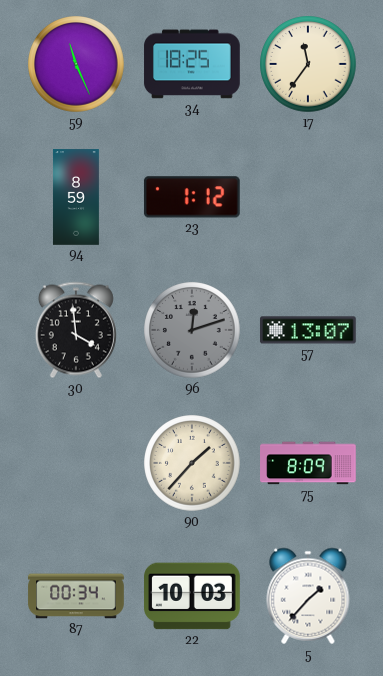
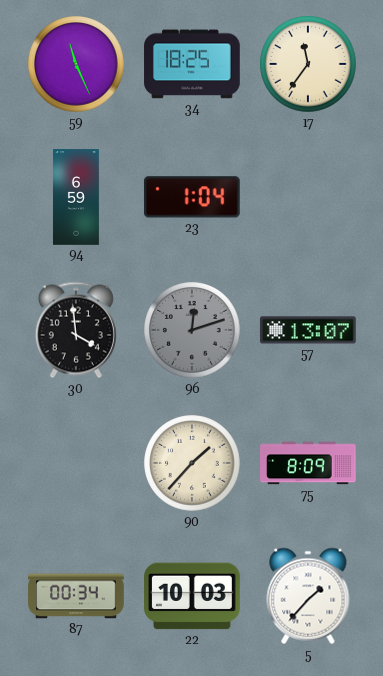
94: 8:59 -> 6:59 (76, 197)
23: 1:12 -> 1:04 (192, 197)
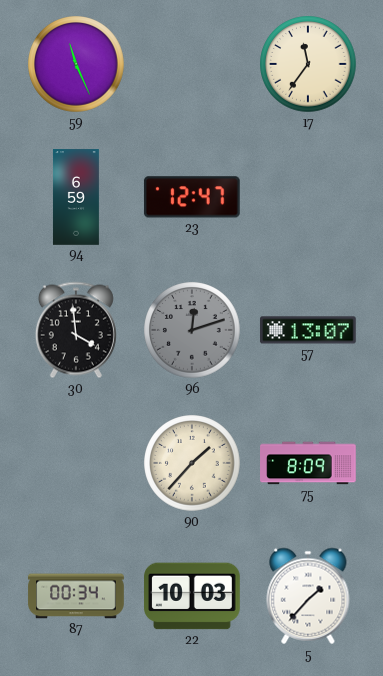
34: 18:25 -> none (192, 64)
23: 1:04 -> 12:47 (192, 197)
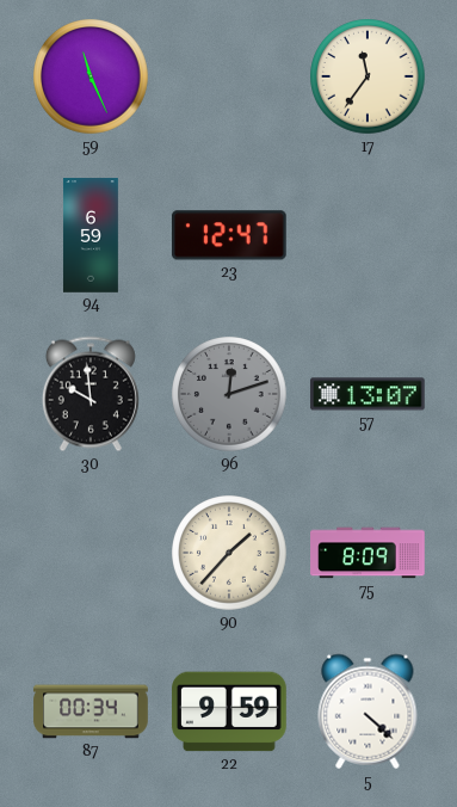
30: 3:59 -> 9:59 (91, 394)
22: 10:03 -> 9:59 (229, 711)
5: 1:37 -> 4:22 (368, 711)
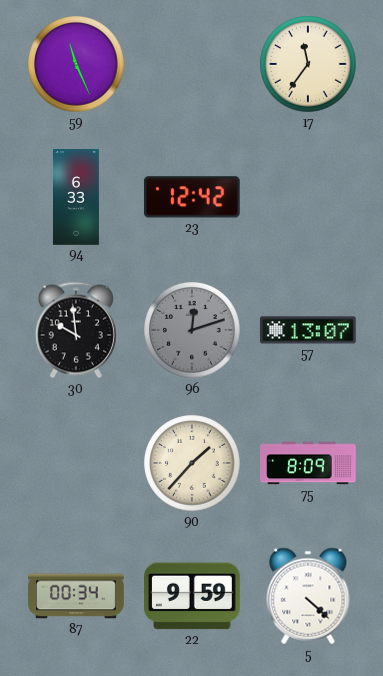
94: 6:59 -> 6:33 (76, 197)
23: 12:47 -> 12:42 (192, 197)
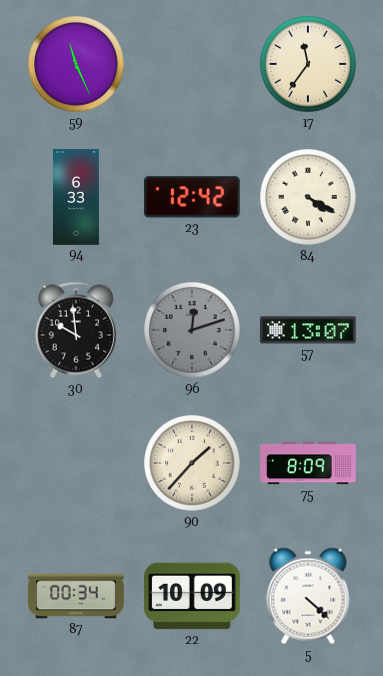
84: none -> 4:20 (308, 197)
22: 9:59 -> 10:09 (192, 596)
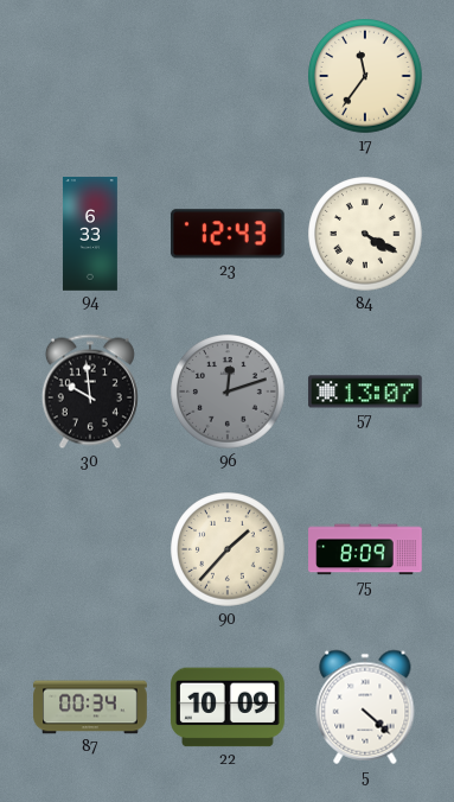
59: 11:26 -> none (76, 64)
23: 12:42 -> 12:43 (228, 234)
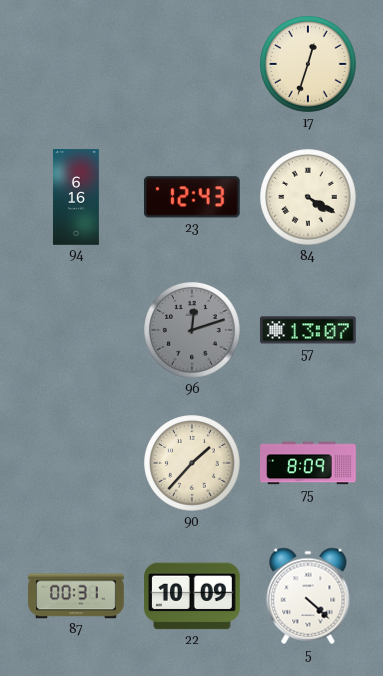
17: 11:36 -> 12:33 (308, 64)
94: 6:33 -> 6:16 (76, 197)
30: 9:59 -> none (90, 392)
87: 00:34 -> 00:31 (76, 596)
